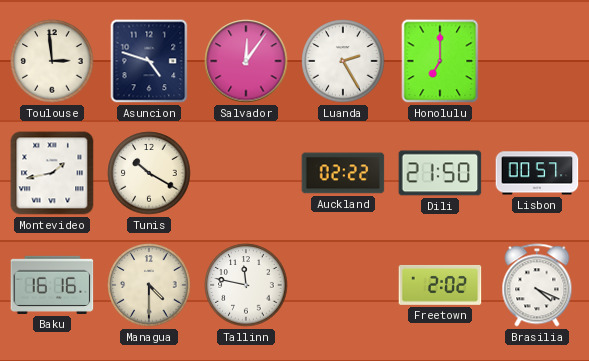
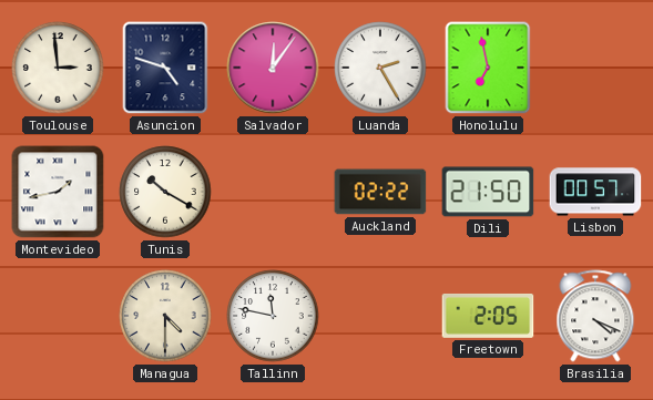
Honolulu: 7:00 -> 6:58 (488, 68)
Baku: 16:16 -> none (52, 285)
Freetown: 2:02 -> 2:05 (488, 316)
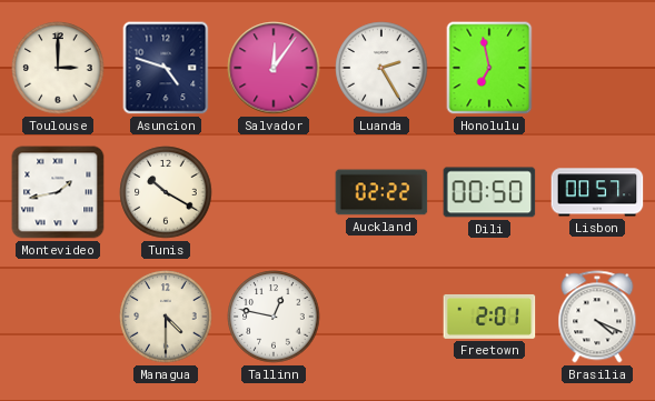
Toulouse: 2:59 -> 3:00 (58, 68)
Dili: 21:50 -> 00:50 (489, 192)
Tallinn: 11:47 -> 12:47 (274, 317)
Freetown: 2:05 -> 2:01 (489, 317)
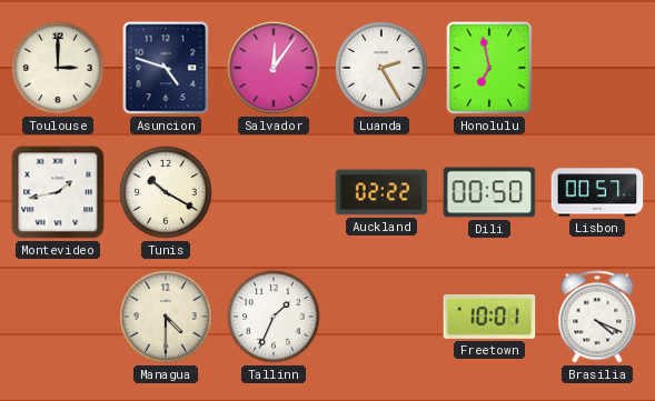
Tallinn: 12:47 -> 1:34 (274, 317)
Freetown: 2:01 -> 10:01 (489, 317)
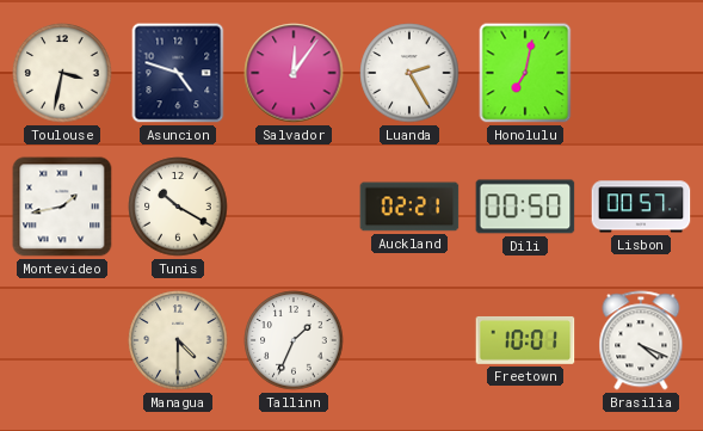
Toulouse: 3:00 -> 3:32 (62, 73)
Honolulu: 6:58 -> 7:02 (525, 73)
Auckland: 02:22 -> 02:21 (409, 207)
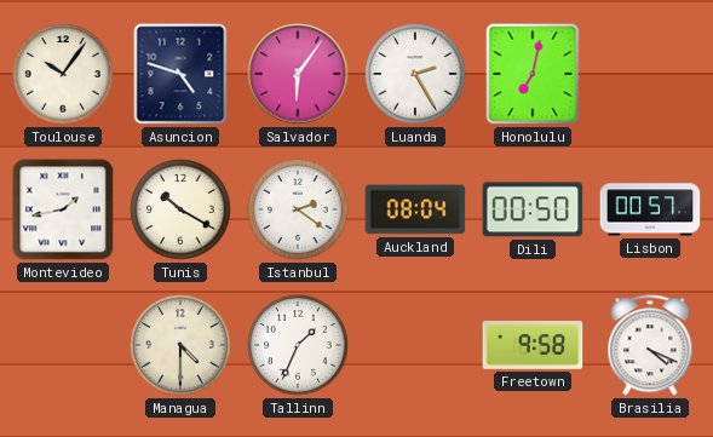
Toulouse: 3:32 -> 10:06 (63, 74)
Salvador: 12:06 -> 6:06 (298, 74)
Istanbul: none -> 2:21 (298, 209)
Auckland: 02:21 -> 08:04 (415, 209)
Freetown: 10:01 -> 9:58 (533, 345)
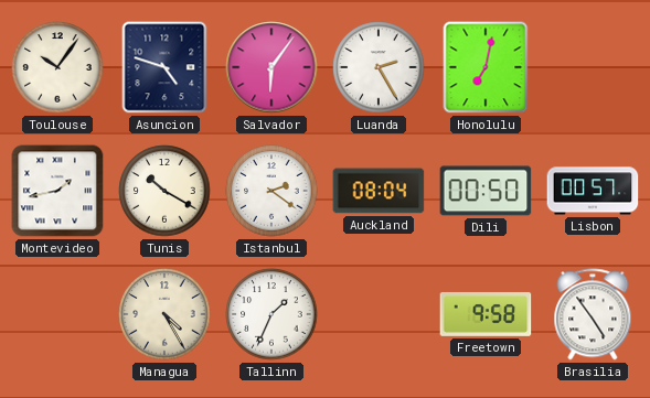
Managua: 4:30 -> 4:25 (164, 314)
Brasilia: 4:19 -> 4:54 (593, 314)
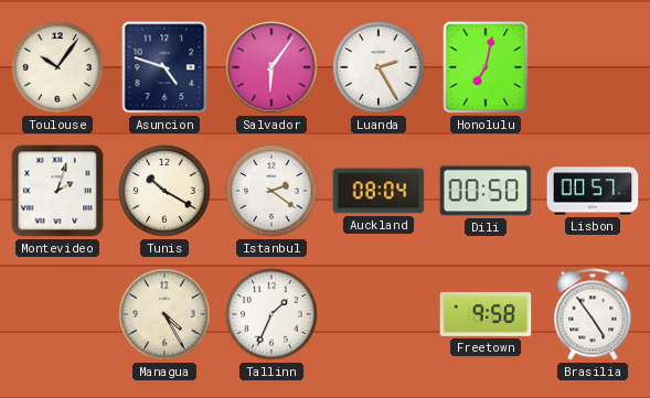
Montevideo: 1:43 -> 2:03 (57, 191)
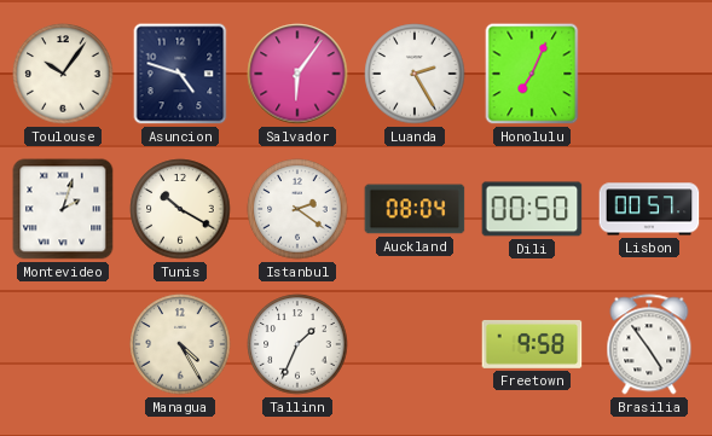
Honolulu: 7:02 -> 7:04 (532, 74)
